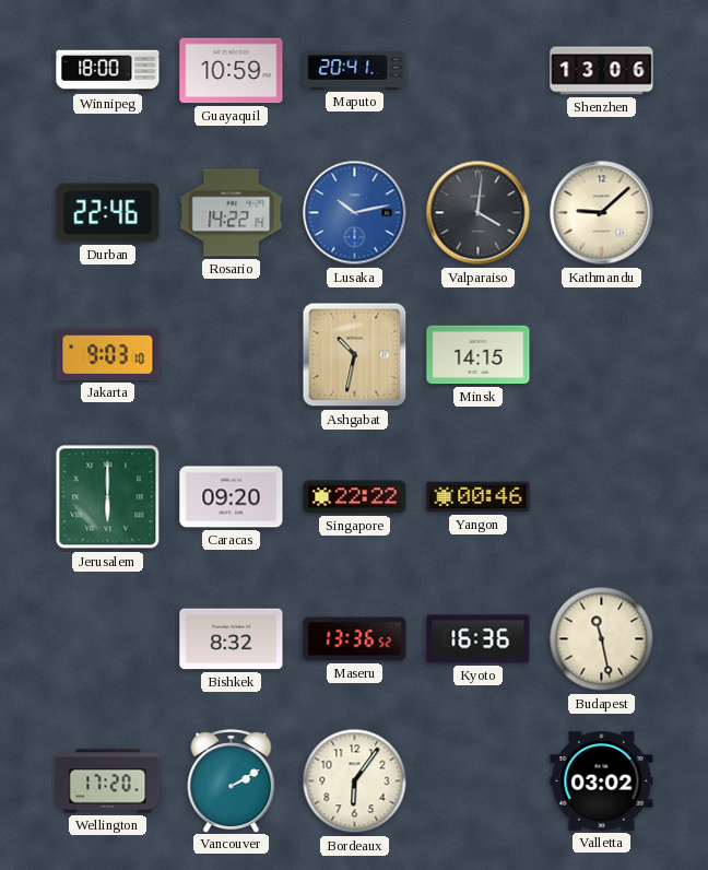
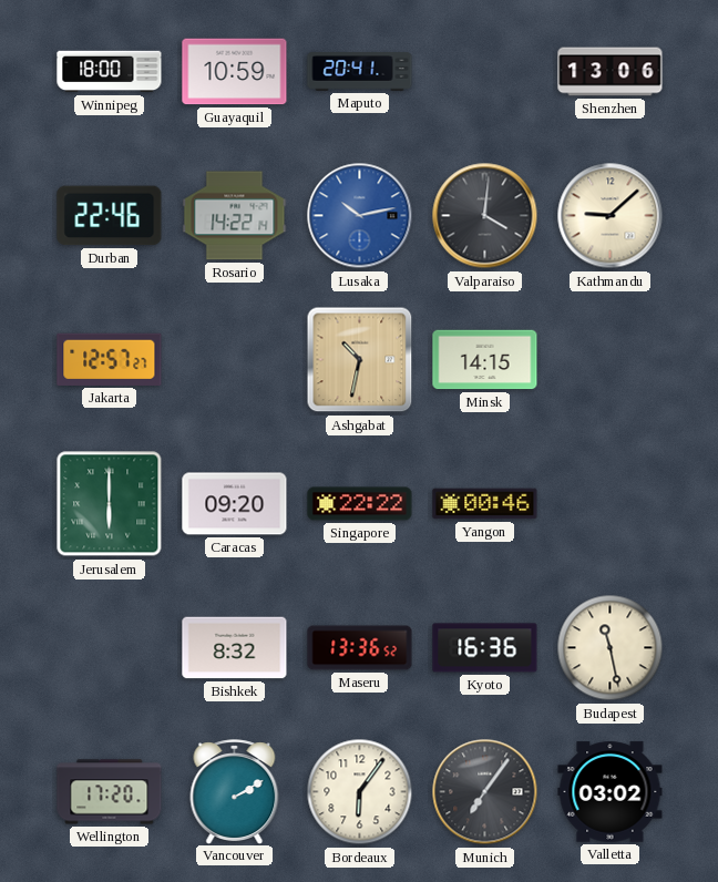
Jakarta: 9:03 -> 12:57 (110, 359)
Munich: none -> 7:06 (485, 792)
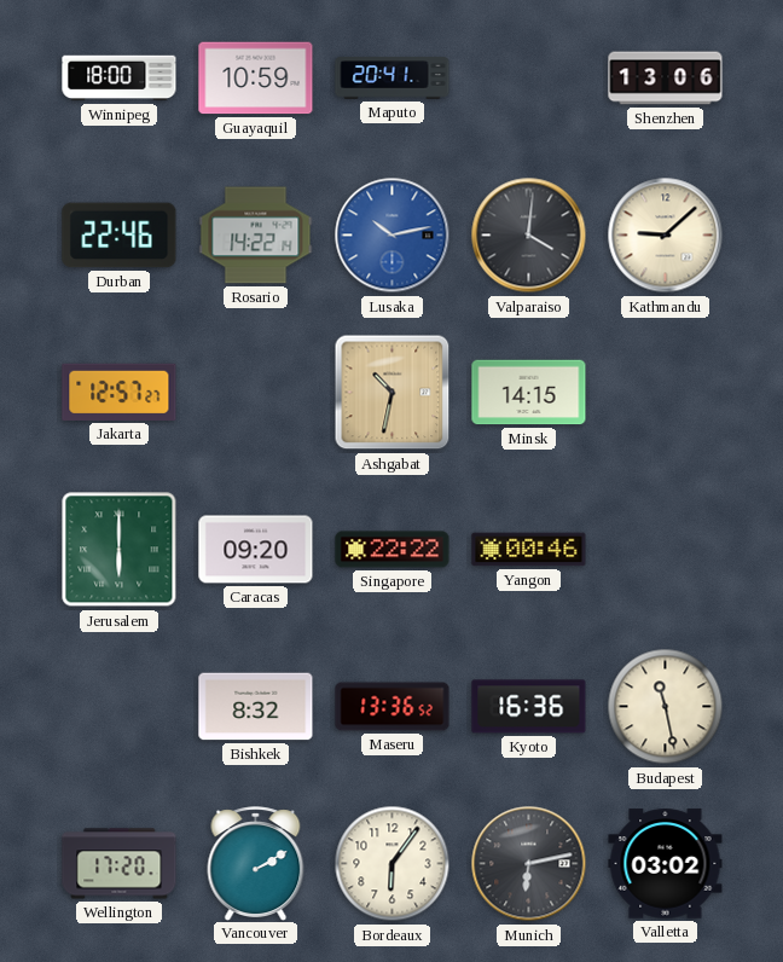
Munich: 7:06 -> 6:13 (529, 864)
